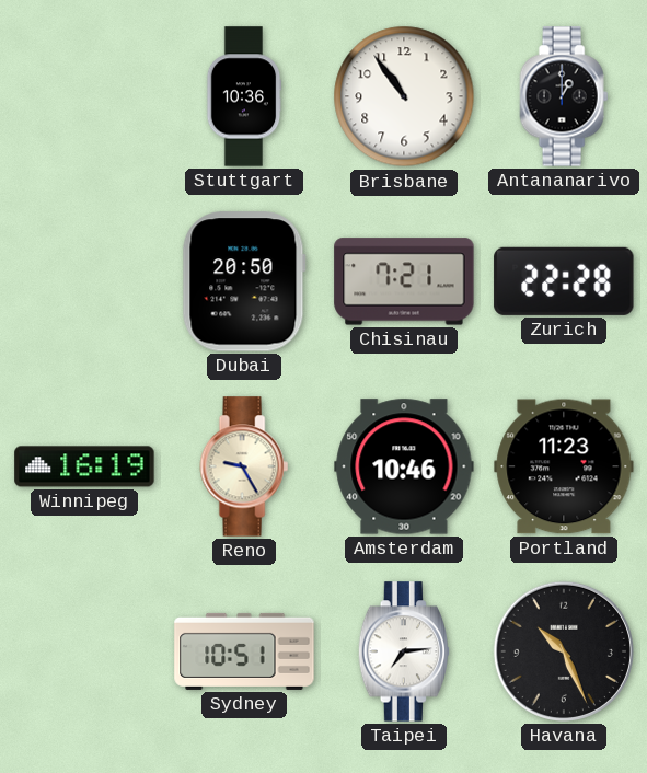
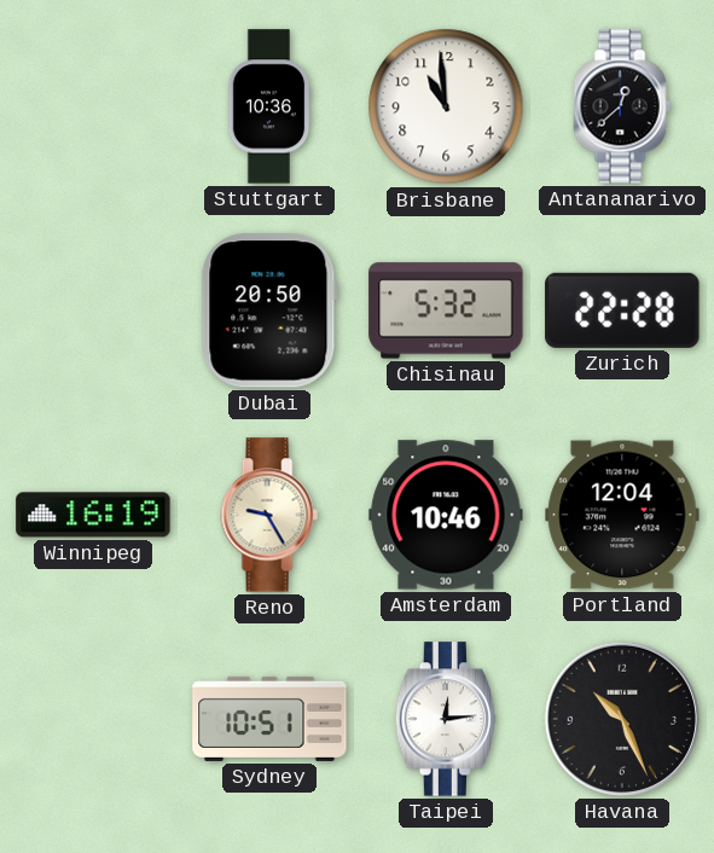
Brisbane: 10:54 -> 10:59 (446, 106)
Antananarivo: 1:00 -> 12:38 (622, 106)
Chisinau: 7:21 -> 5:32 (446, 311)
Portland: 11:23 -> 12:04 (622, 515)
Taipei: 7:14 -> 12:14 (446, 719)
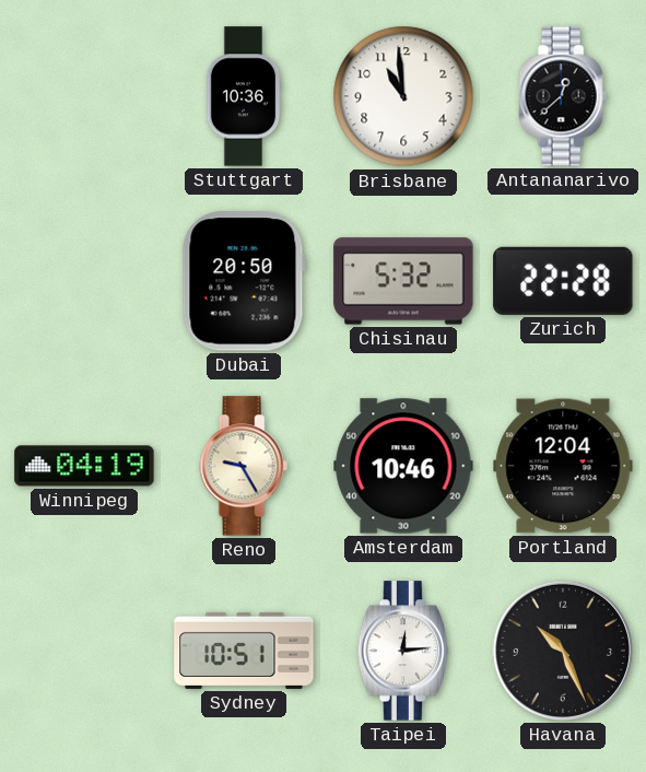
Winnipeg: 16:19 -> 04:19 (84, 466)
